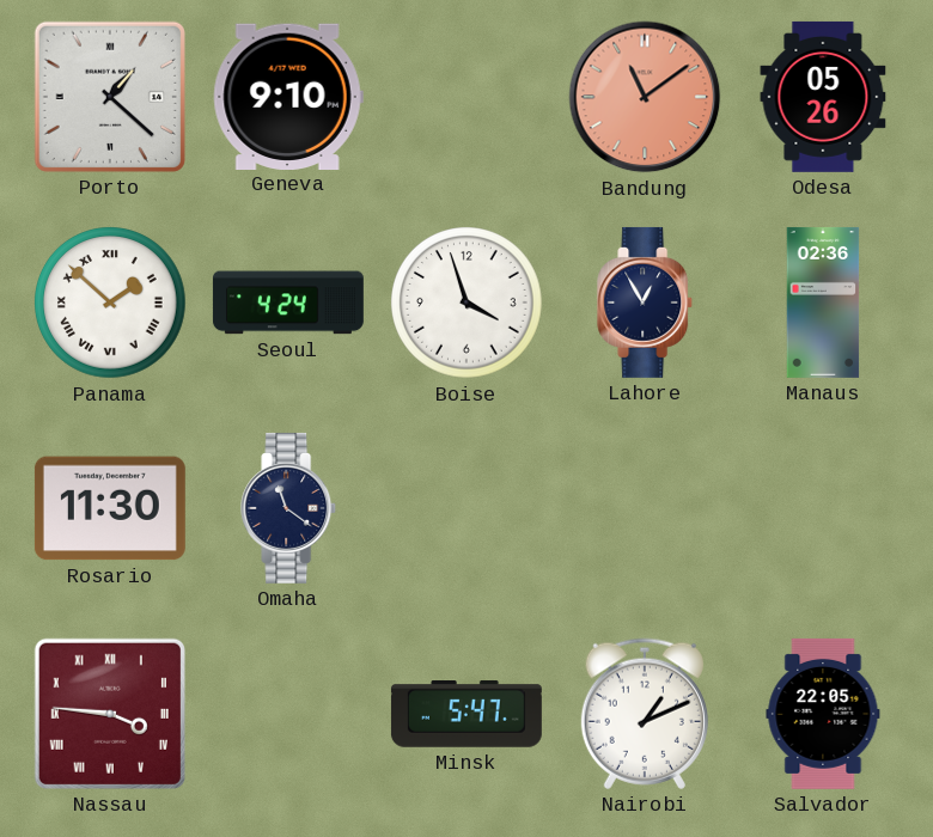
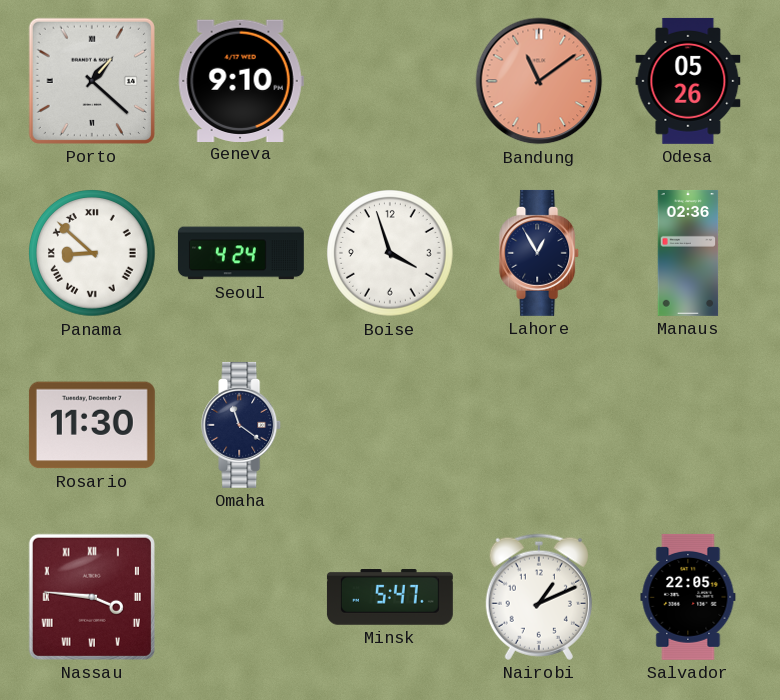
Panama: 1:52 -> 8:52 (93, 254)
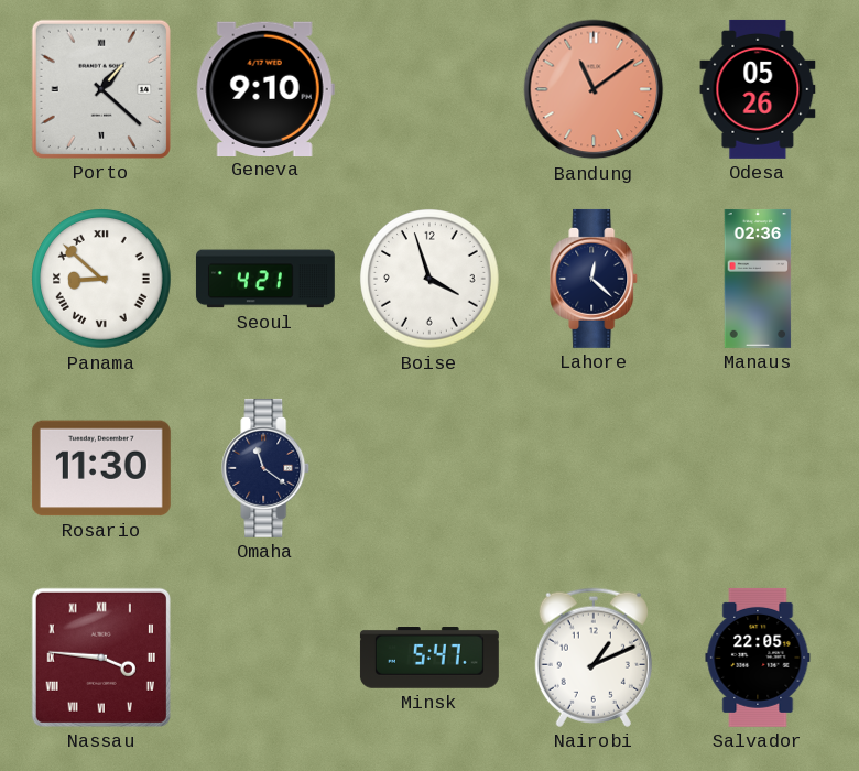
Seoul: 4:24 -> 4:21 (265, 279)
Lahore: 12:55 -> 12:22 (595, 279)
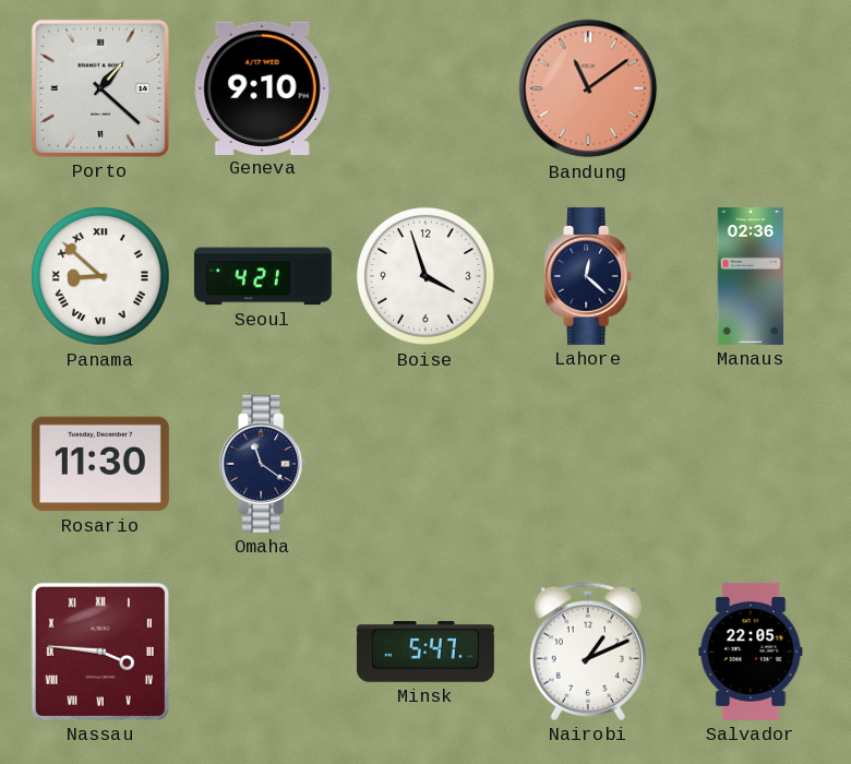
Odesa: 05:26 -> none (758, 89)
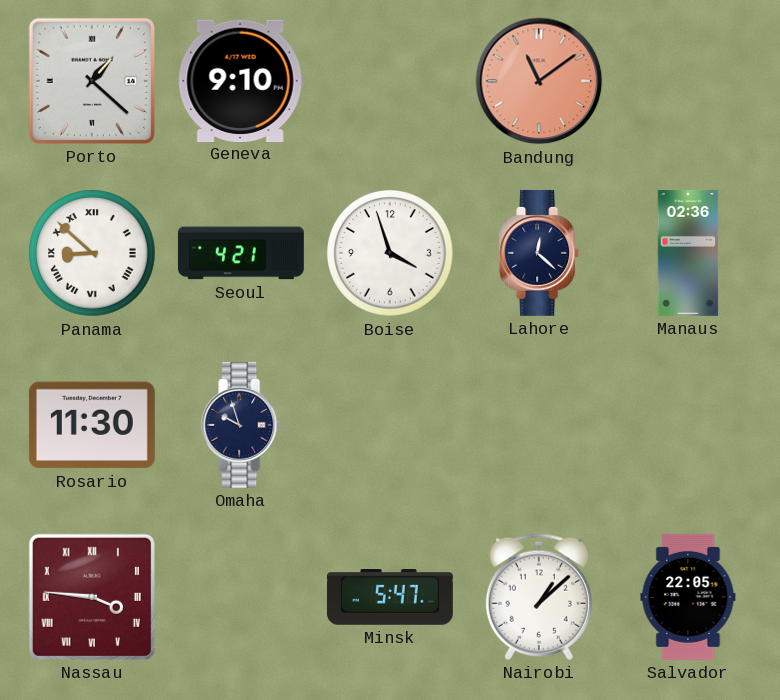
Omaha: 11:21 -> 9:57 (242, 425)
Nairobi: 1:11 -> 1:08 (539, 597)
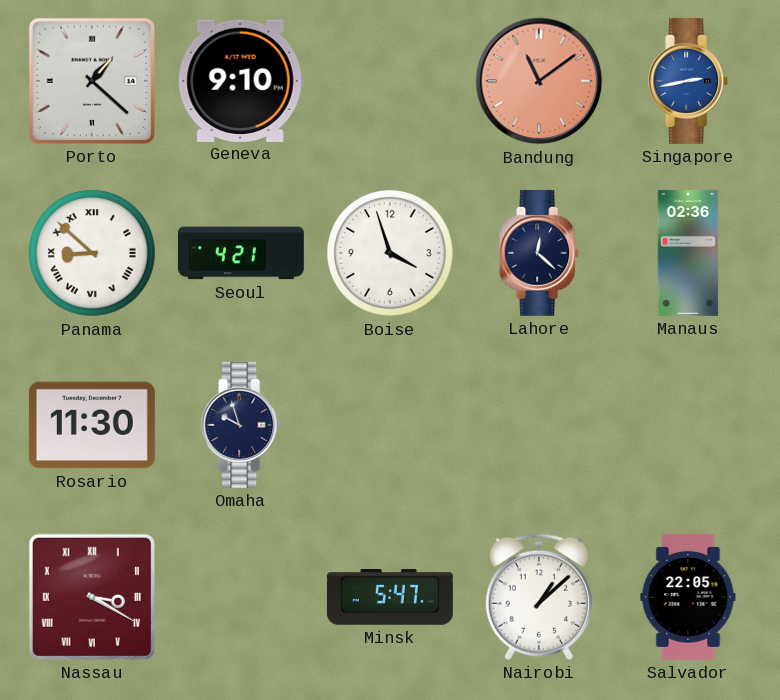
Singapore: none -> 2:43 (689, 81)
Nassau: 3:46 -> 3:20 (92, 597)
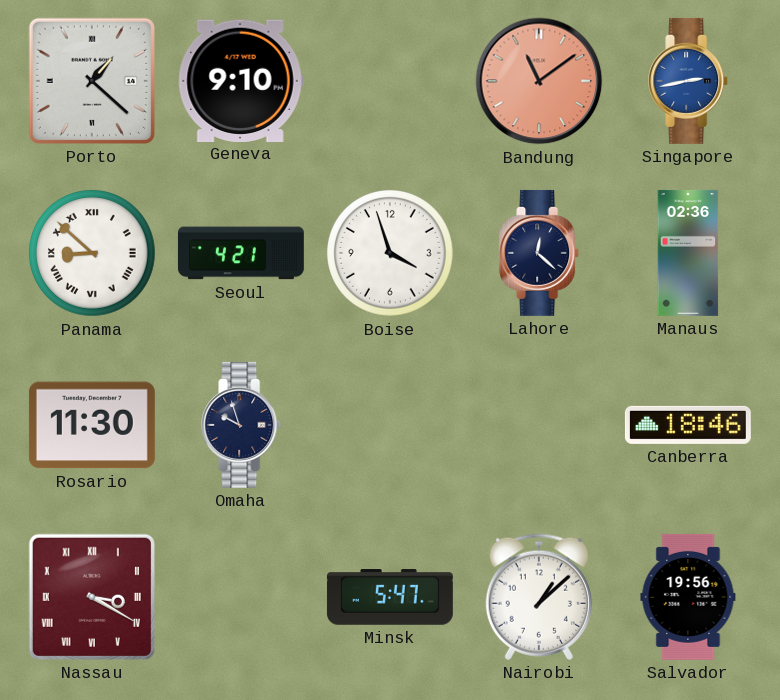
Canberra: none -> 18:46 (688, 425)
Salvador: 22:05 -> 19:56 (688, 597)
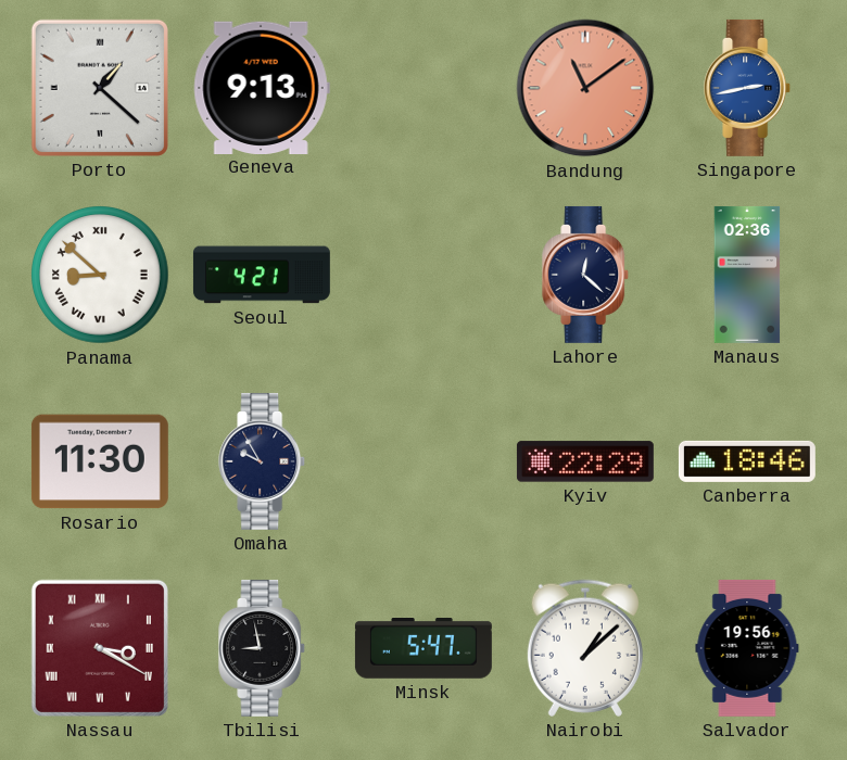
Geneva: 9:10 -> 9:13 (262, 87)
Boise: 3:57 -> none (391, 254)
Omaha: 9:57 -> 9:55 (263, 461)
Kyiv: none -> 22:29 (585, 461)
Tbilisi: none -> 8:58 (263, 648)
